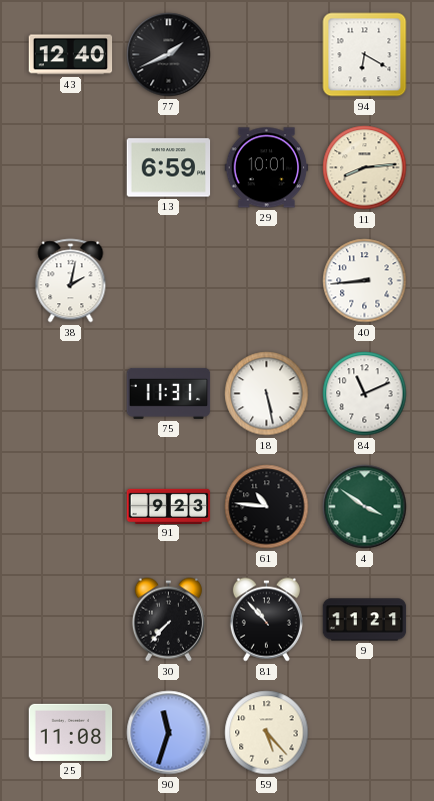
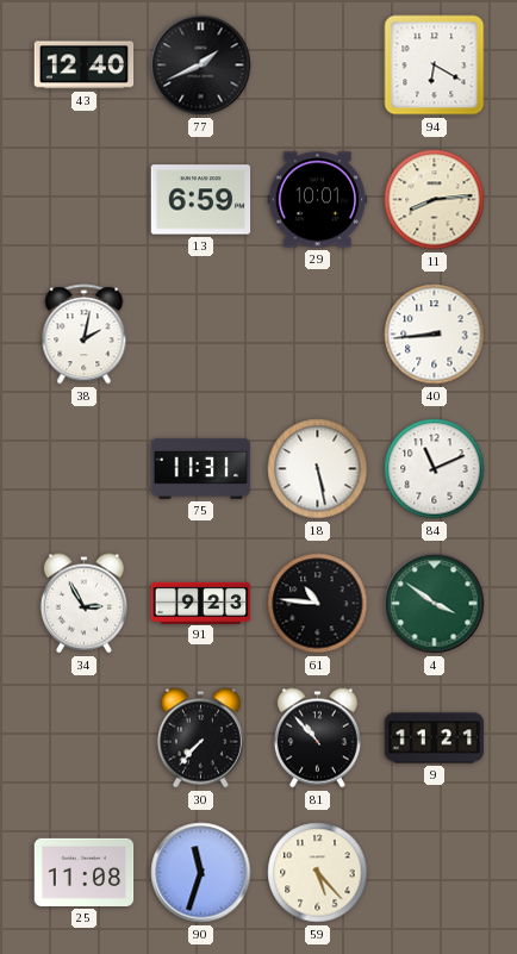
34: none -> 2:55 (83, 604)
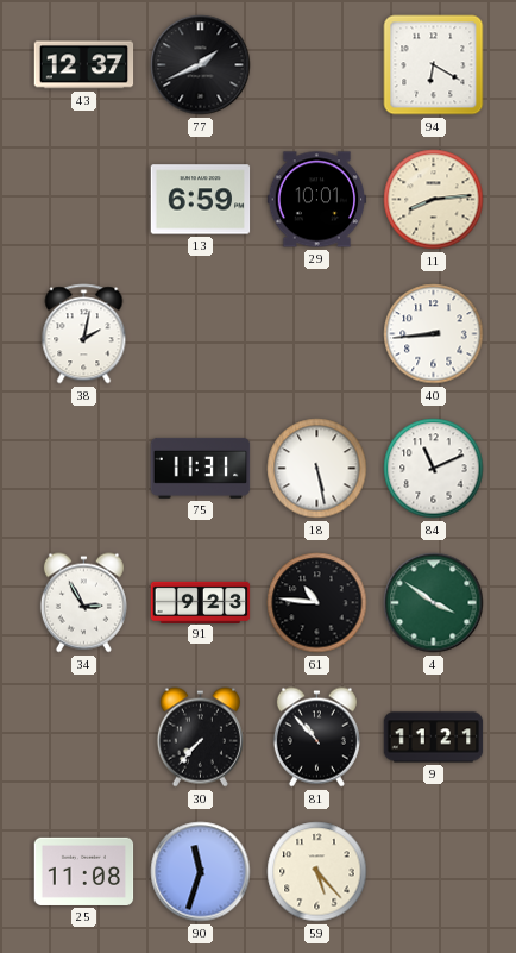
43: 12:40 -> 12:37 (84, 65)
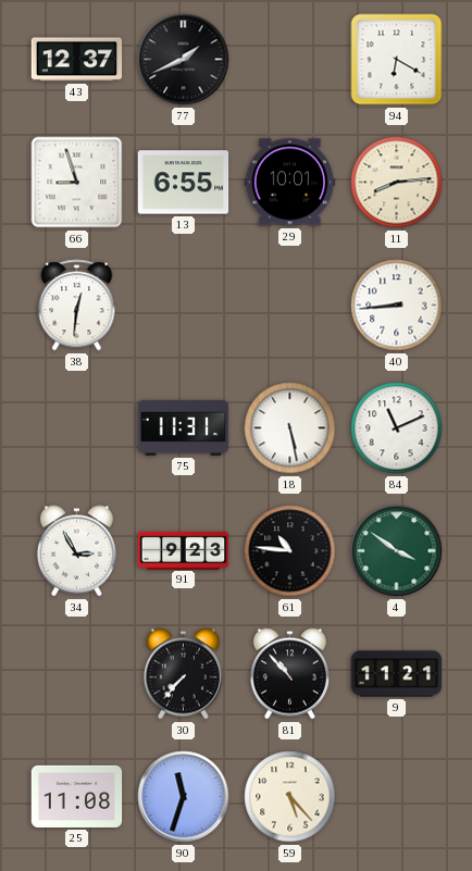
66: none -> 8:57 (77, 183)
13: 6:59 -> 6:55 (184, 183)
38: 2:02 -> 12:31 (77, 306)
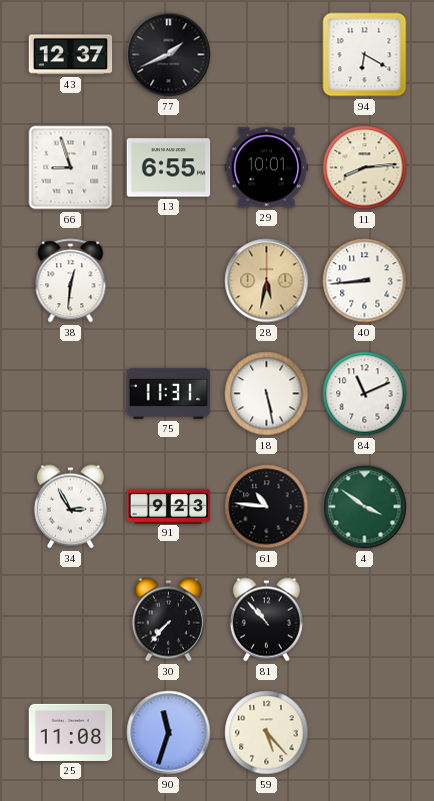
28: none -> 5:32 (267, 281)
9: 11:21 -> none (397, 674)
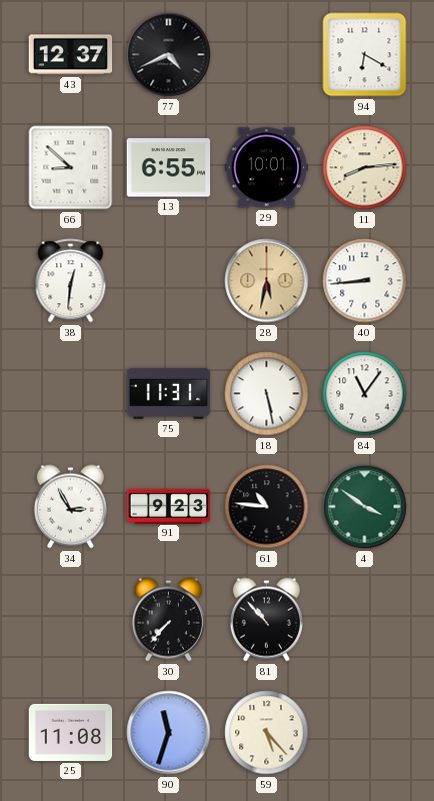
77: 1:41 -> 4:41 (169, 55)
66: 8:57 -> 8:52 (71, 168)
84: 11:11 -> 11:06 (365, 394)
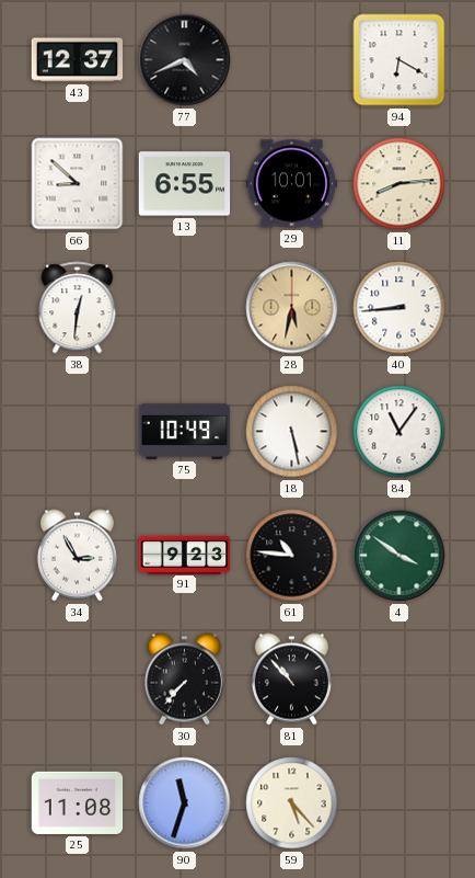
75: 11:31 -> 10:49 (185, 431)
